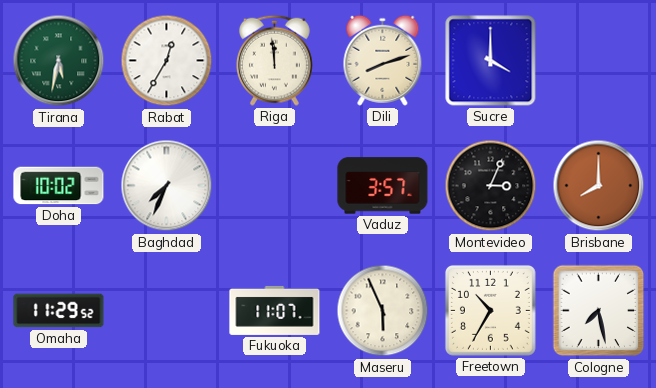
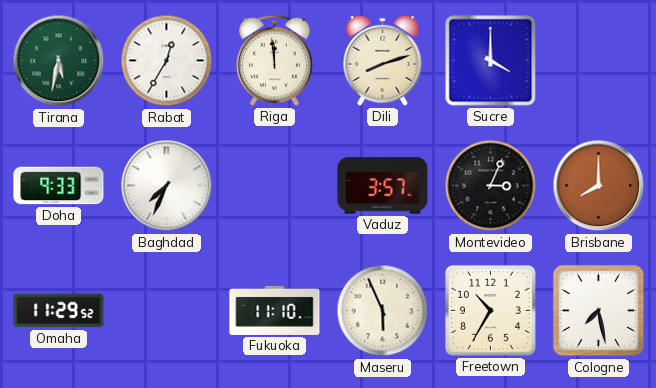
Doha: 10:02 -> 9:33 (59, 186)
Fukuoka: 11:07 -> 11:10 (275, 310)
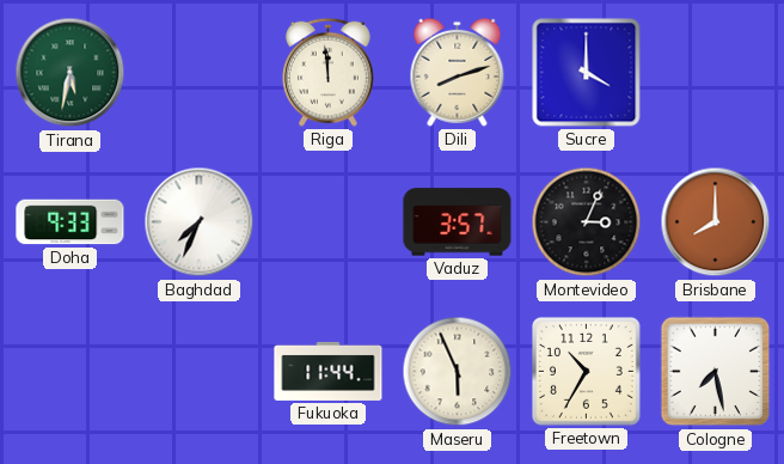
Rabat: 12:35 -> none (167, 61)
Omaha: 11:29 -> none (59, 311)
Fukuoka: 11:10 -> 11:44 (329, 371)
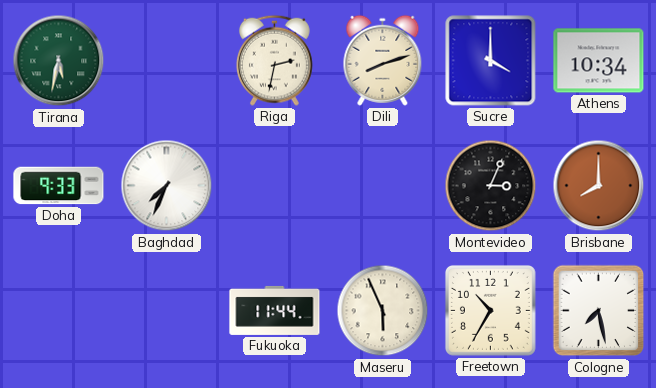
Riga: 11:59 -> 2:32 (274, 60)
Athens: none -> 10:34 (599, 61)
Vaduz: 3:57 -> none (458, 222)
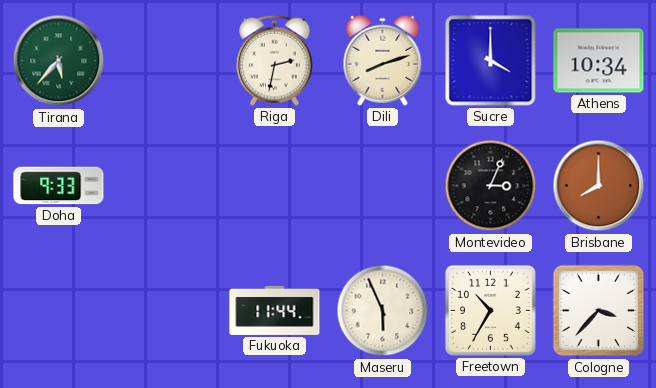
Tirana: 5:32 -> 5:37 (59, 61)
Baghdad: 7:34 -> none (167, 186)
Cologne: 7:28 -> 3:37 (599, 311)
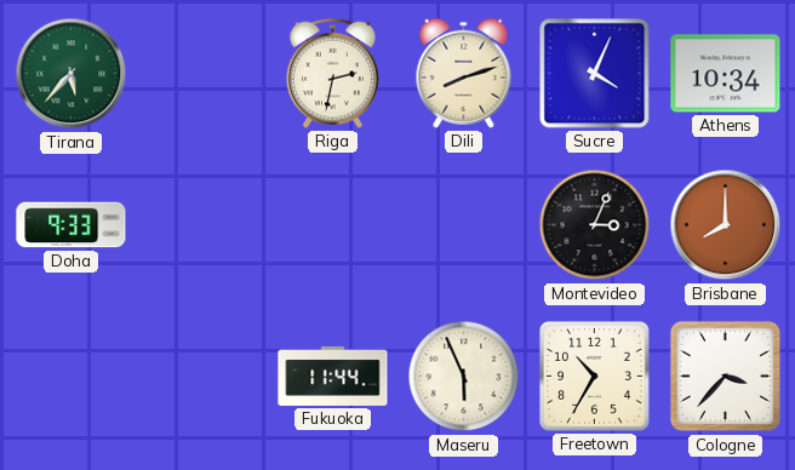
Sucre: 4:00 -> 4:04 (595, 74)
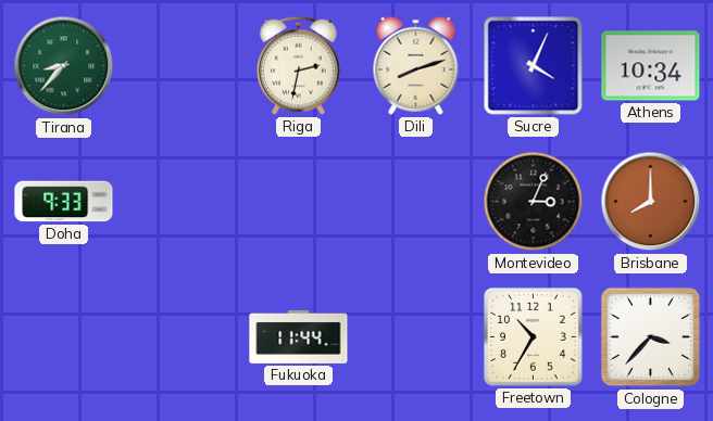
Tirana: 5:37 -> 8:37 (64, 66)
Maseru: 5:56 -> none (464, 377)
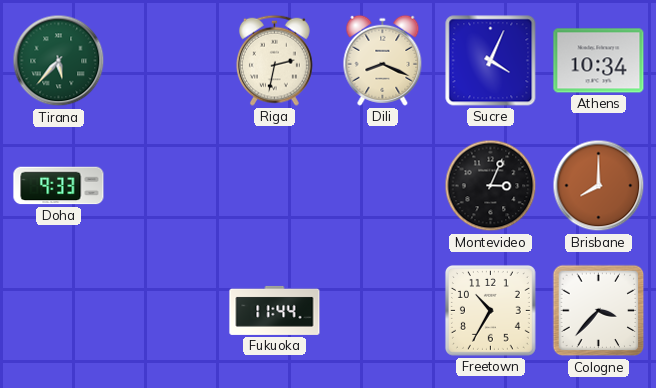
Tirana: 8:37 -> 5:37 (59, 61)
Dili: 8:12 -> 8:19 (383, 60)
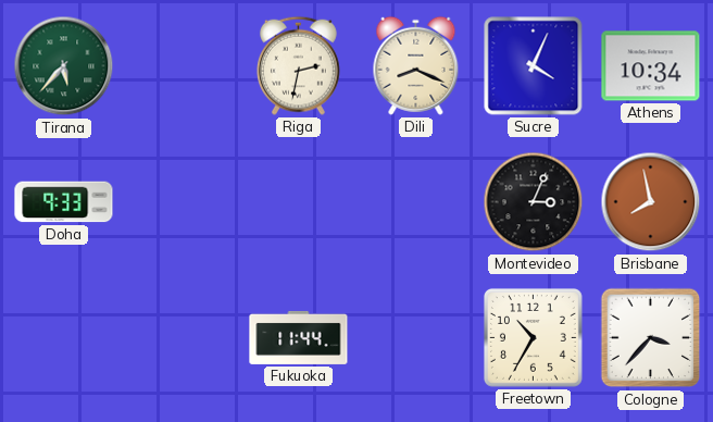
Brisbane: 8:00 -> 7:58 (651, 202)
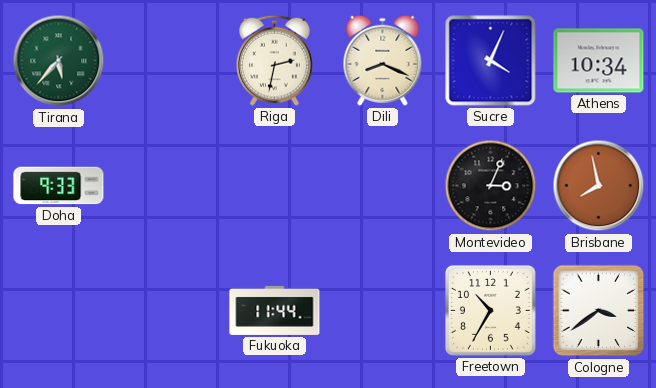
Cologne: 3:37 -> 3:39 (599, 311)
